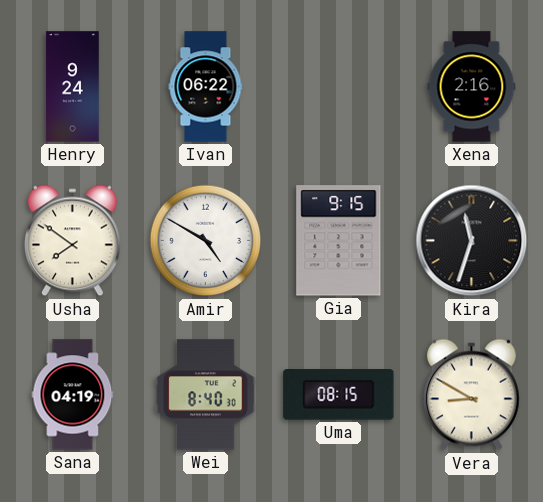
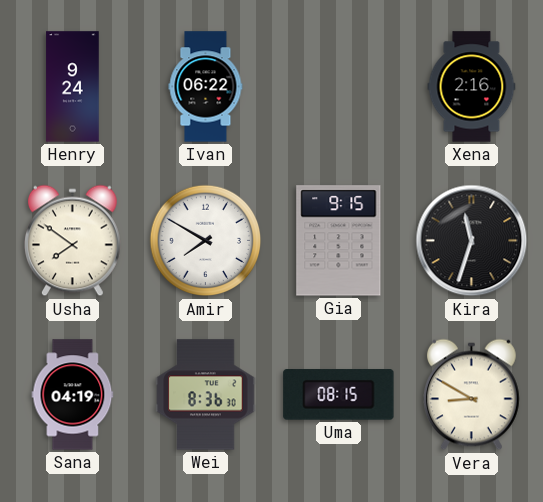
Amir: 4:50 -> 7:50 (206, 241)
Wei: 8:40 -> 8:36 (206, 395)
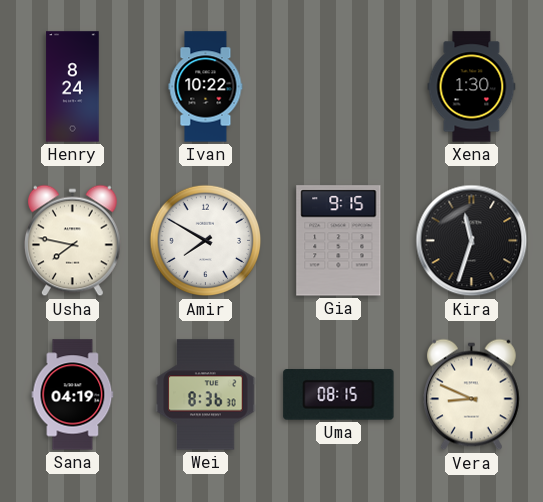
Henry: 9:24 -> 8:24 (73, 87)
Ivan: 06:22 -> 10:22 (206, 87)
Xena: 2:16 -> 1:30 (472, 87)
Usha: 7:51 -> 7:47 (73, 241)
Vera: 8:50 -> 8:49 (472, 395)
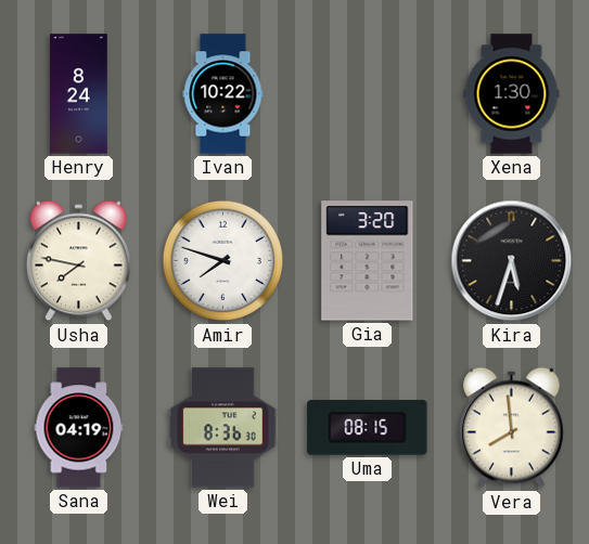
Amir: 7:50 -> 7:48 (223, 261)
Gia: 9:15 -> 3:20 (368, 261)
Kira: 11:33 -> 5:33 (512, 261)
Vera: 8:49 -> 7:59 (512, 428)
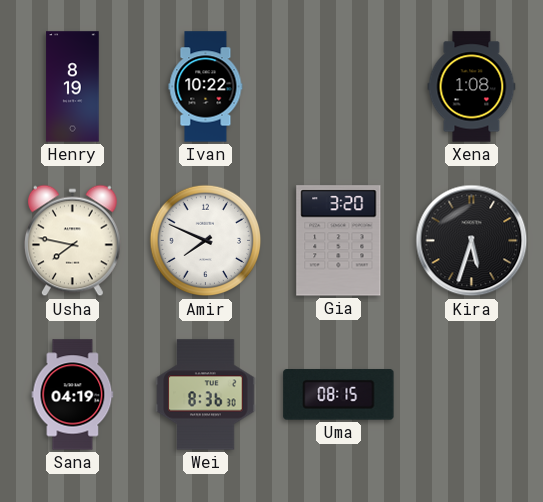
Henry: 8:24 -> 8:19 (73, 87)
Xena: 1:30 -> 1:08 (472, 87)
Amir: 7:48 -> 7:49 (206, 241)
Vera: 7:59 -> none (512, 428)
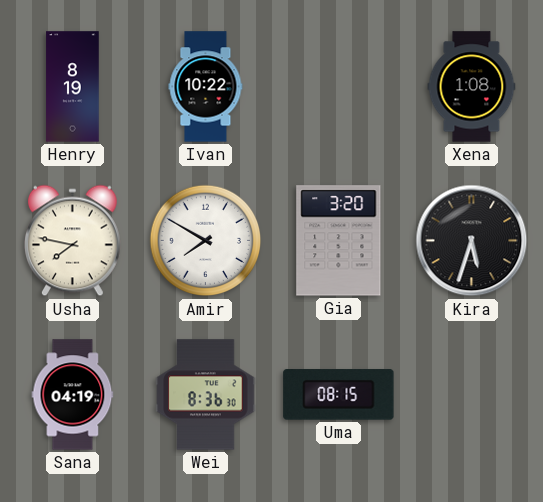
Amir: 7:49 -> 7:50 (206, 241)
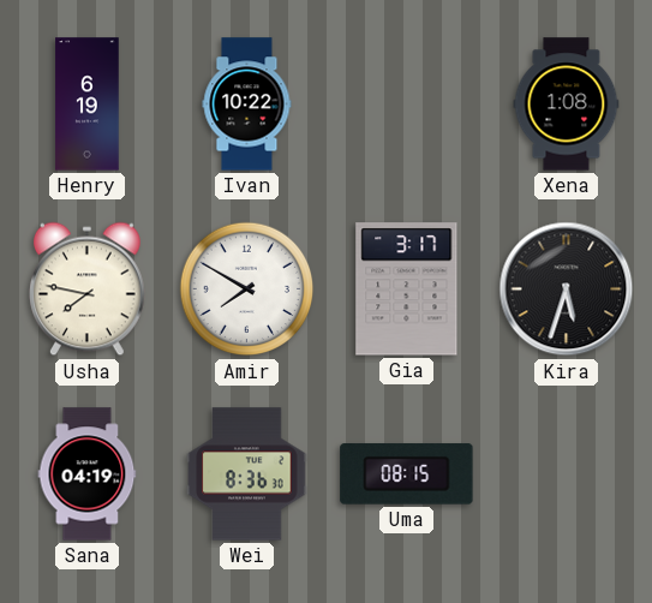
Henry: 8:19 -> 6:19 (88, 105)
Gia: 3:20 -> 3:17 (407, 289)
